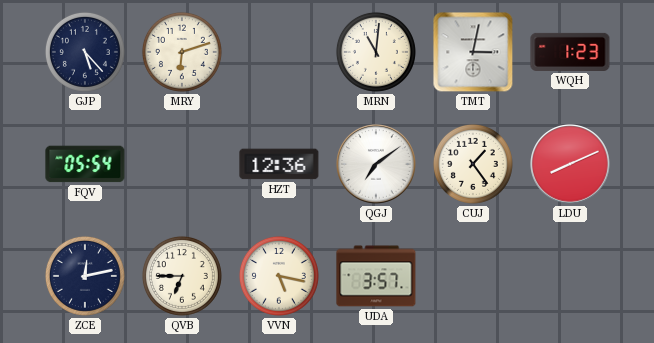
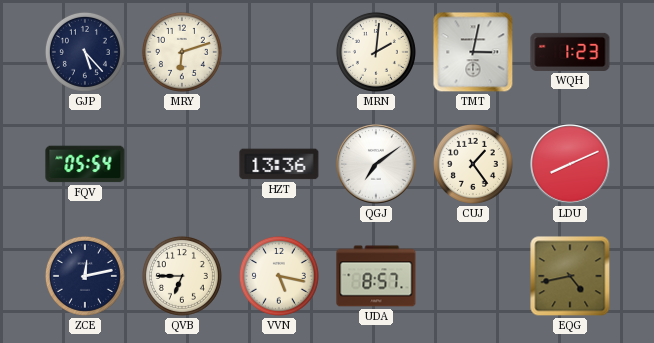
MRN: 11:01 -> 2:01 (376, 52)
HZT: 12:36 -> 13:36 (279, 164)
UDA: 3:57 -> 8:57 (376, 276)
EQG: none -> 4:43 (570, 276)
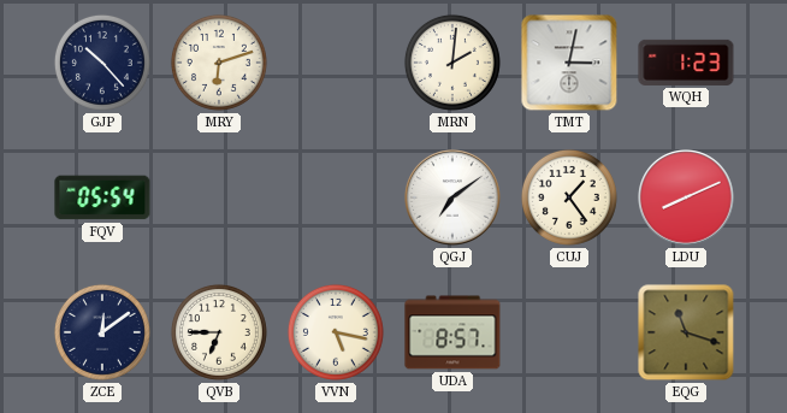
GJP: 5:23 -> 10:23 (102, 63)
HZT: 13:36 -> none (279, 164)
ZCE: 12:13 -> 12:09 (102, 332)
EQG: 4:43 -> 11:18 (686, 332)
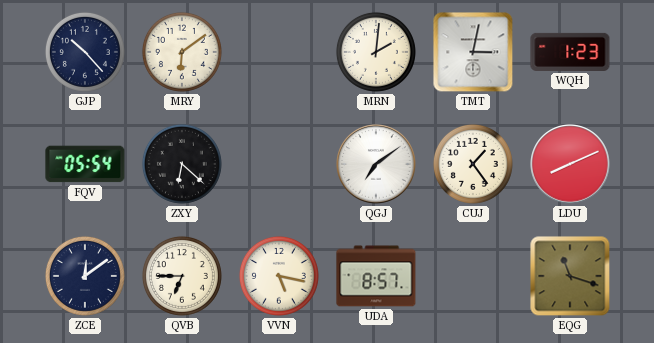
MRY: 6:12 -> 6:09 (182, 52)
ZXY: none -> 6:22 (182, 164)
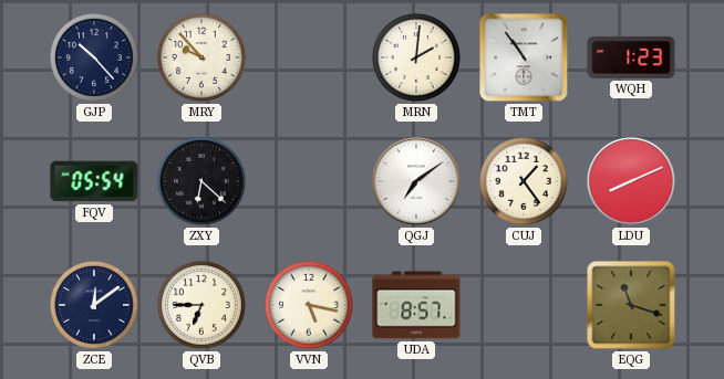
MRY: 6:09 -> 9:53 (201, 57)
TMT: 3:02 -> 10:54 (524, 57)
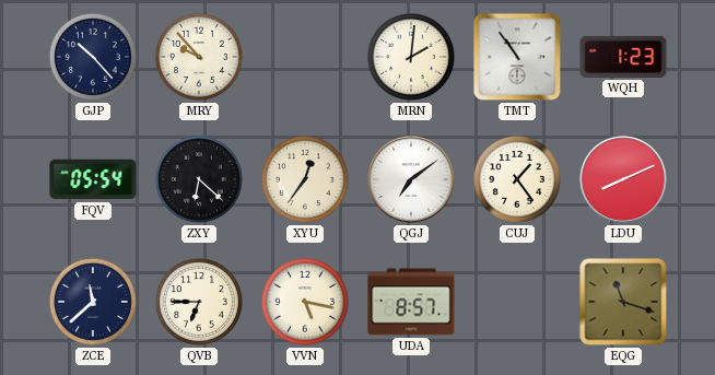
XYU: none -> 12:36 (305, 179)
ZCE: 12:09 -> 11:38 (93, 302)
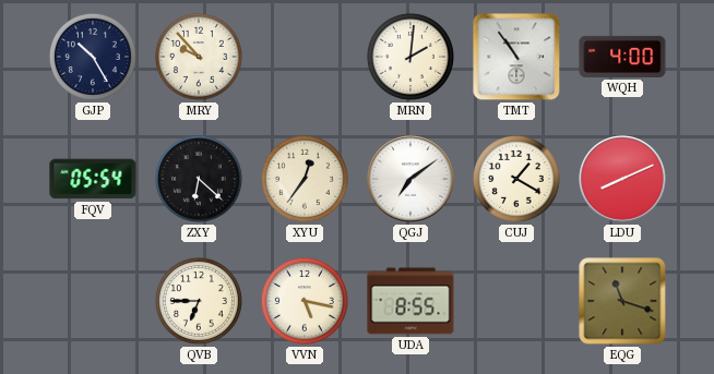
GJP: 10:23 -> 10:25 (93, 57)
WQH: 1:23 -> 4:00 (622, 57)
CUJ: 1:24 -> 1:20 (516, 179)
ZCE: 11:38 -> none (93, 302)
UDA: 8:57 -> 8:55 (410, 301)
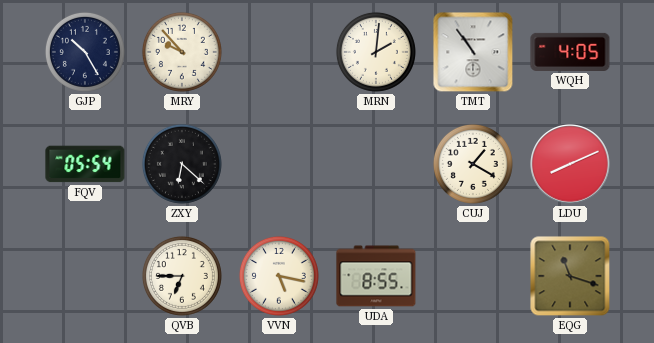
WQH: 4:00 -> 4:05 (570, 52)
XYU: 12:36 -> none (305, 179)
QGJ: 7:09 -> none (410, 179)
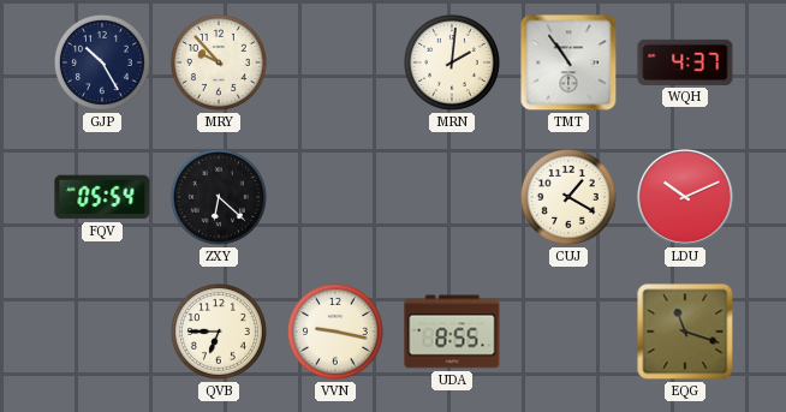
WQH: 4:05 -> 4:37 (685, 62)
LDU: 8:11 -> 10:11 (685, 197)
VVN: 5:17 -> 9:17 (335, 332)
